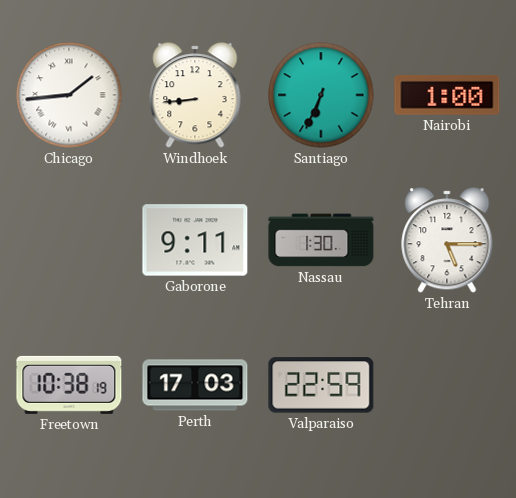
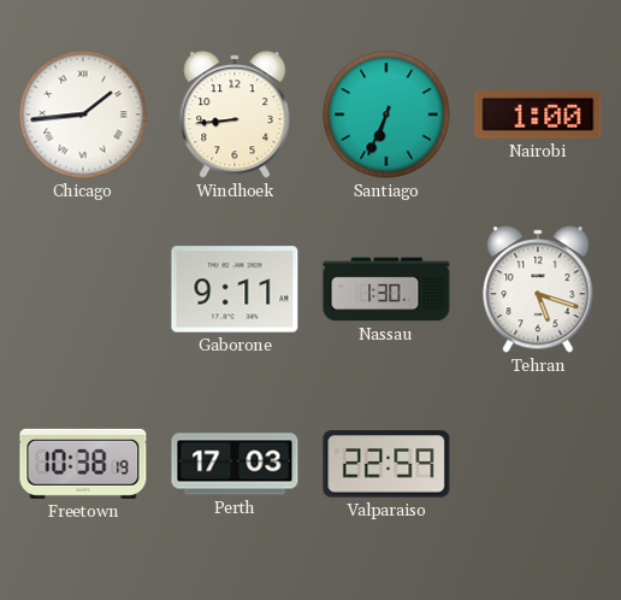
Tehran: 5:15 -> 5:18 (538, 289)
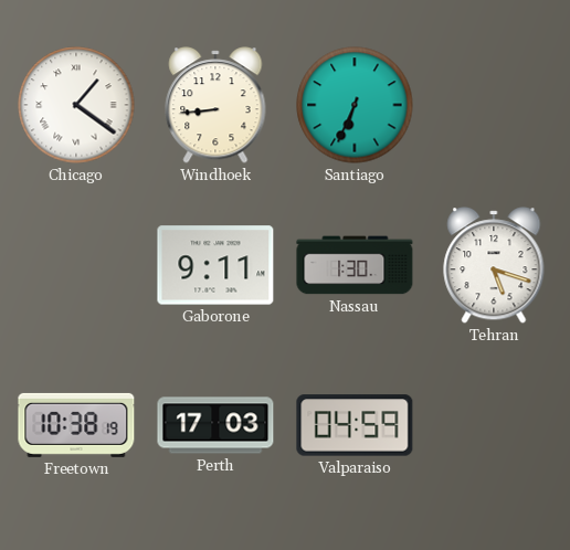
Chicago: 1:44 -> 1:21 (76, 105)
Nairobi: 1:00 -> none (538, 114)
Valparaiso: 22:59 -> 04:59 (355, 425)
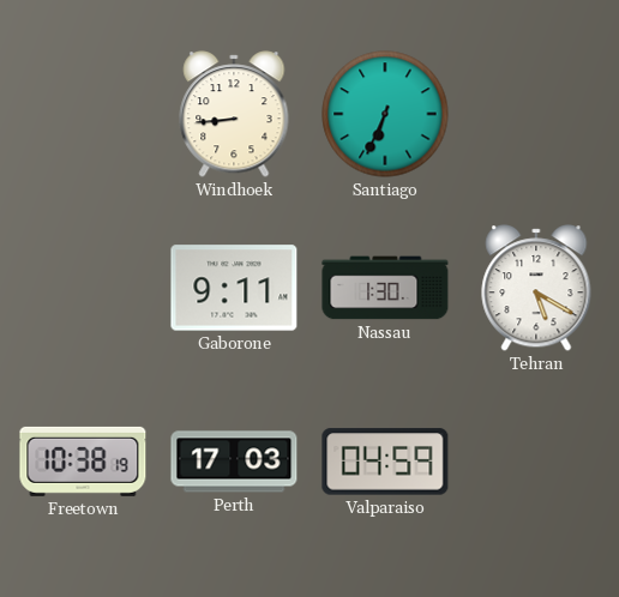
Chicago: 1:21 -> none (76, 105)
Tehran: 5:18 -> 5:20 (536, 288)
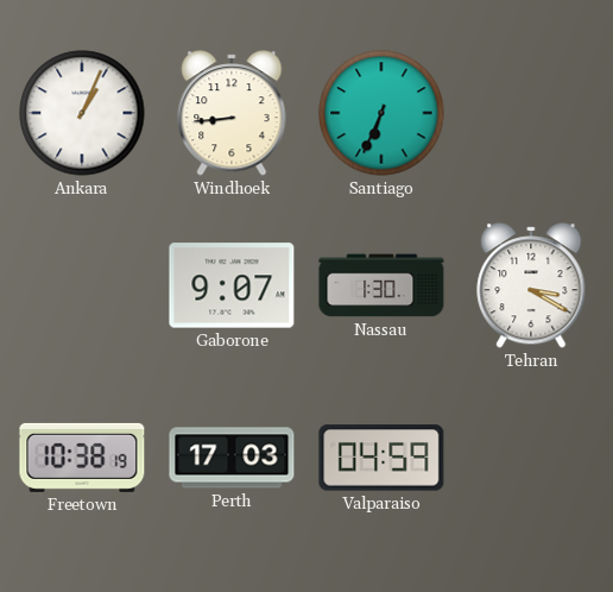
Ankara: none -> 1:04 (82, 113)
Gaborone: 9:11 -> 9:07 (232, 285)
Tehran: 5:20 -> 3:20 (531, 285)
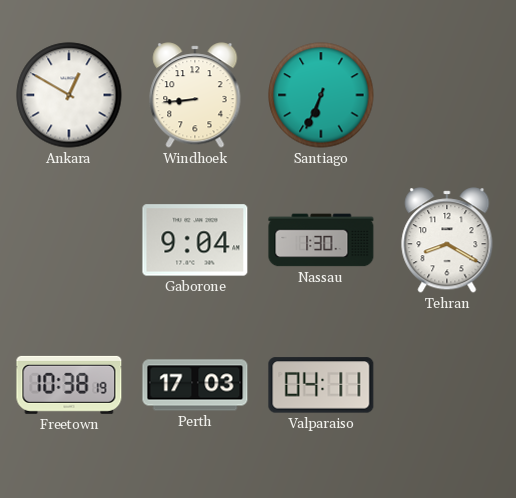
Ankara: 1:04 -> 12:50 (69, 95)
Gaborone: 9:07 -> 9:04 (195, 240)
Tehran: 3:20 -> 8:20 (447, 240)
Valparaiso: 04:59 -> 04:11 (321, 385)
